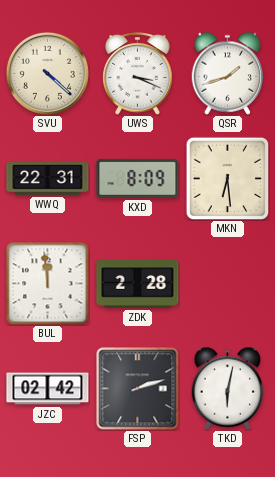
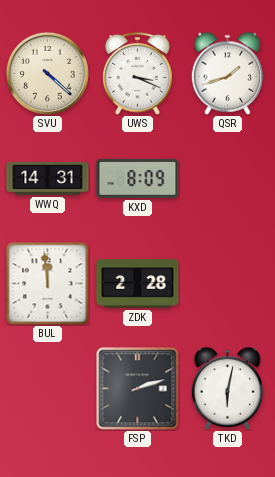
WWQ: 22:31 -> 14:31 (48, 178)
MKN: 6:29 -> none (227, 178)
JZC: 02:42 -> none (48, 389)
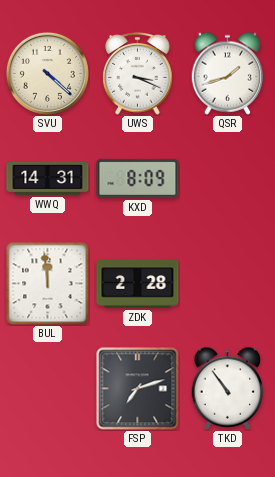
FSP: 2:12 -> 7:12 (138, 389)
TKD: 6:02 -> 10:54 (228, 388)
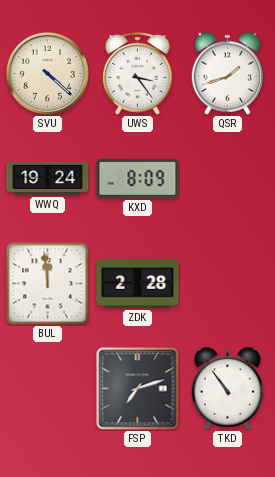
UWS: 3:19 -> 3:24 (138, 74)
WWQ: 14:31 -> 19:24 (48, 178)
